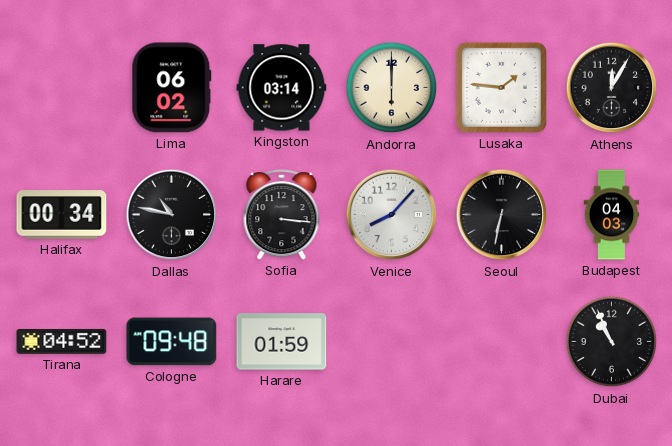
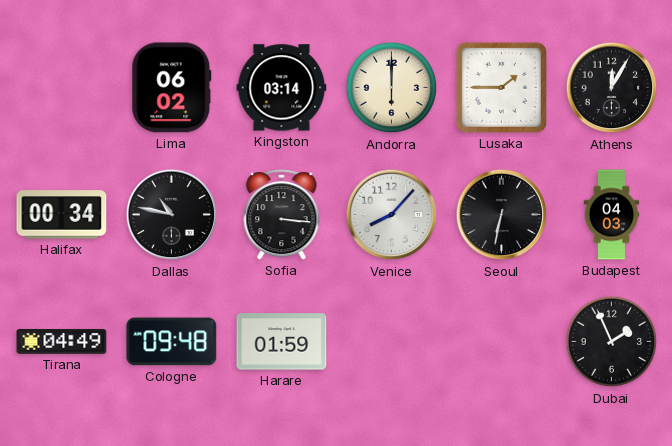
Lusaka: 1:46 -> 1:45 (501, 87)
Tirana: 04:52 -> 04:49 (62, 342)
Dubai: 10:56 -> 1:56 (612, 342)
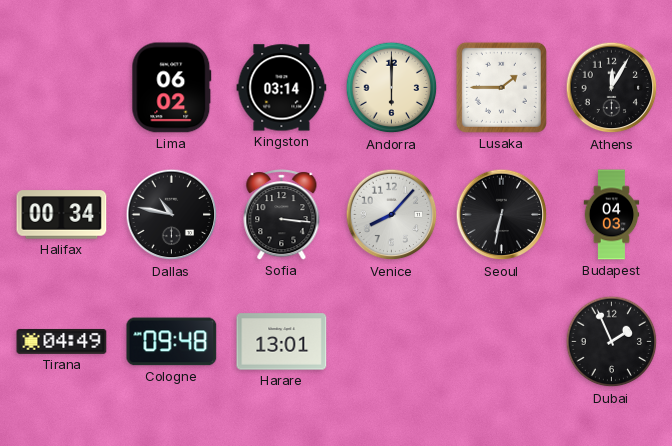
Harare: 01:59 -> 13:01 (282, 342)
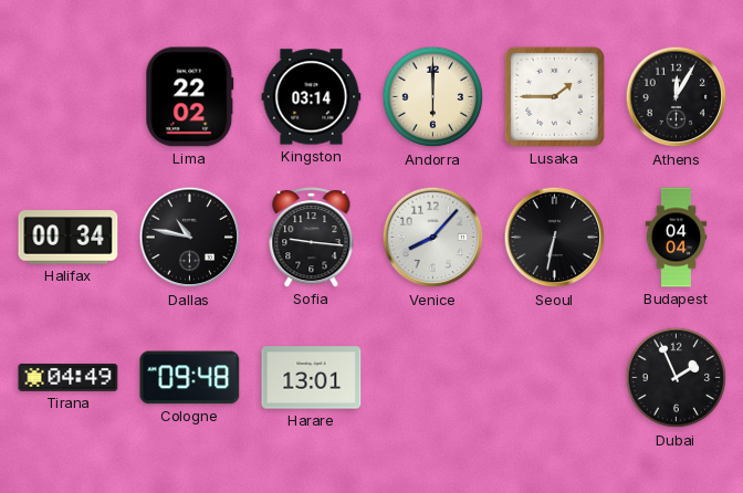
Lima: 06:02 -> 22:02 (190, 97)
Sofia: 3:16 -> 9:16 (312, 238)
Budapest: 04:03 -> 04:04 (677, 238)
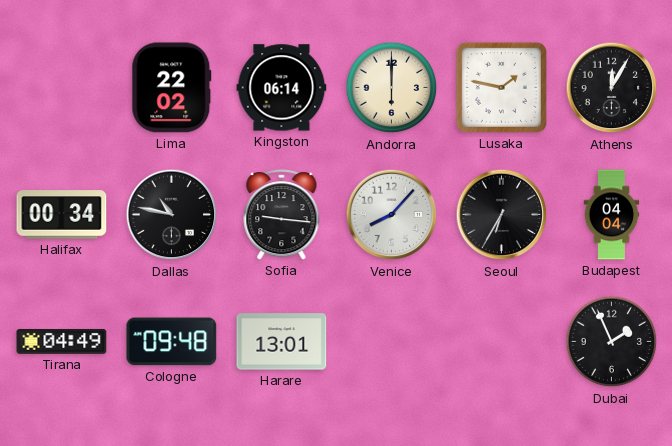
Kingston: 03:14 -> 06:14 (282, 88)
Lusaka: 1:45 -> 1:47 (501, 87)
Seoul: 6:32 -> 6:35 (502, 215)
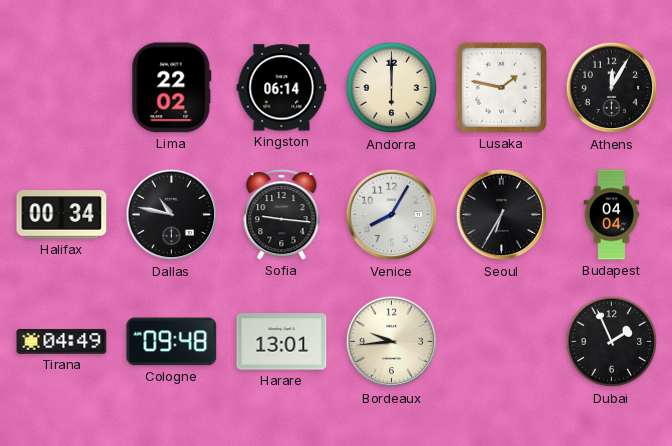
Venice: 8:07 -> 8:05 (392, 215)
Bordeaux: none -> 9:44 (392, 342)
